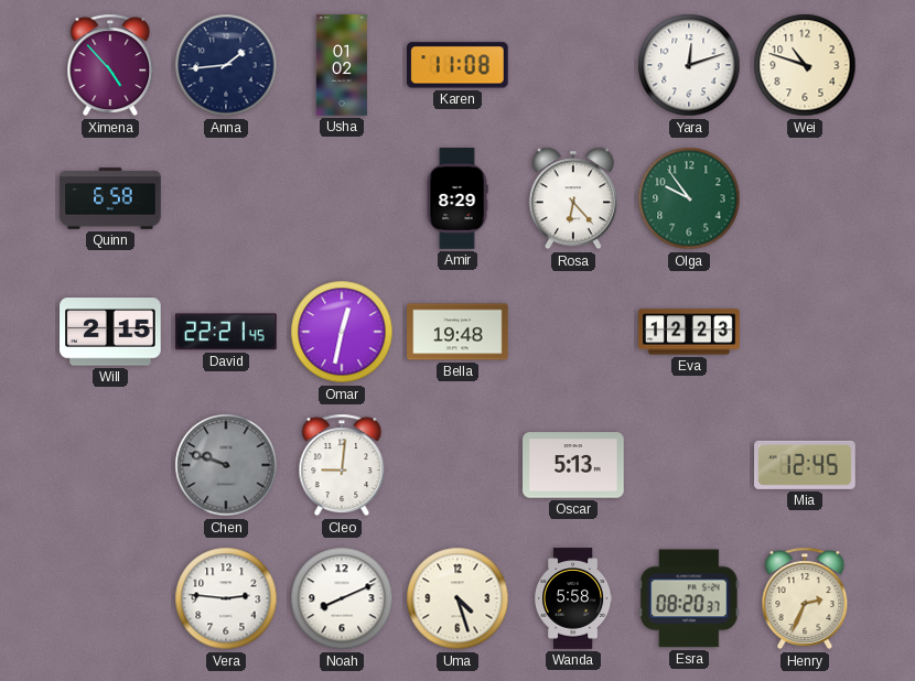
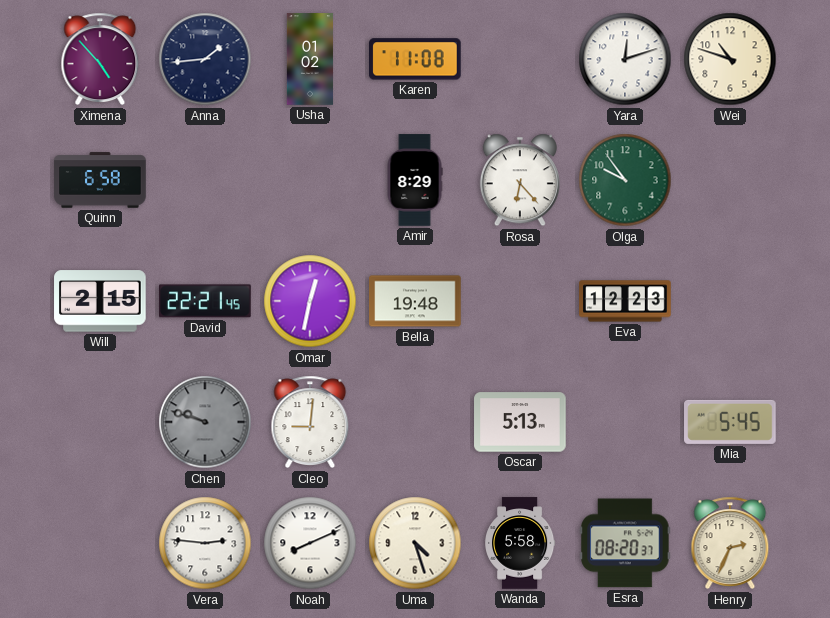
Mia: 12:45 -> 5:45 (730, 422)
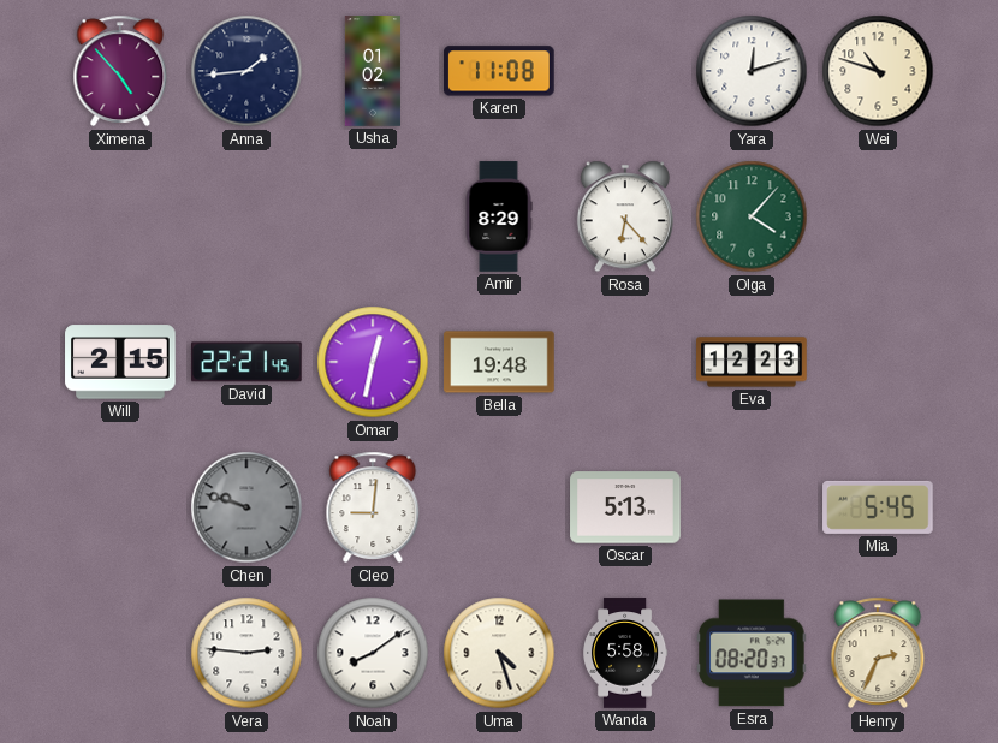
Quinn: 6:58 -> none (100, 180)
Olga: 9:54 -> 4:07 (752, 216)
Noah: 8:11 -> 8:09 (373, 653)
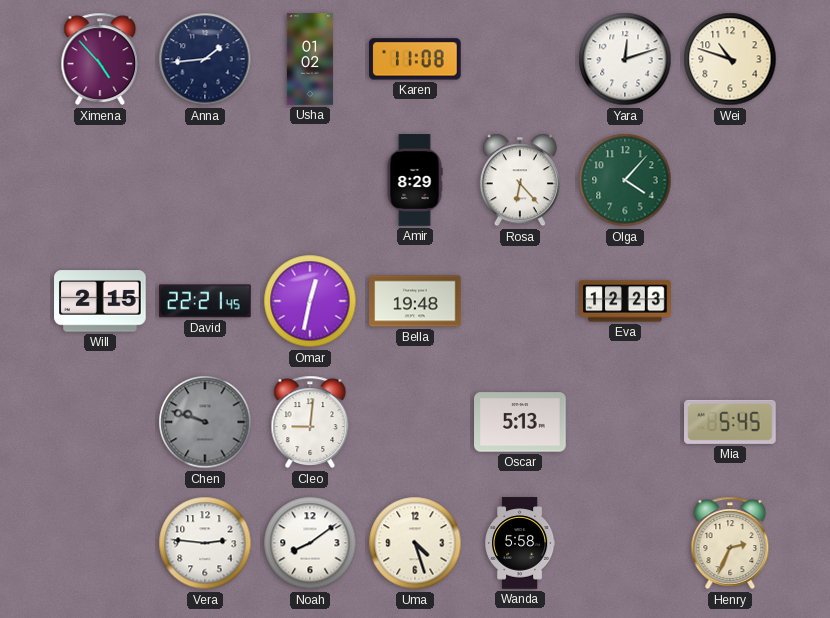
Esra: 08:20 -> none (753, 653)
